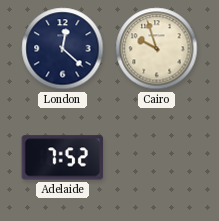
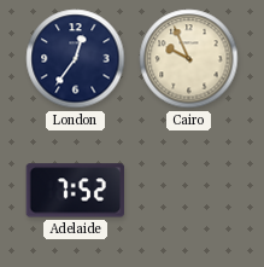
London: 12:22 -> 12:36 (76, 59)
Cairo: 9:57 -> 9:56 (189, 59)
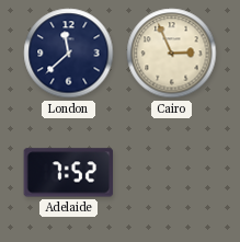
London: 12:36 -> 11:38 (69, 54)
Cairo: 9:56 -> 2:56 (172, 54)
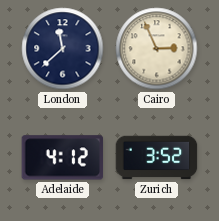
Adelaide: 7:52 -> 4:12 (63, 158)
Zurich: none -> 3:52 (157, 158)
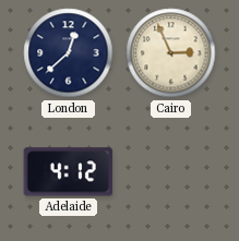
London: 11:38 -> 12:38 (69, 53)
Zurich: 3:52 -> none (157, 158)
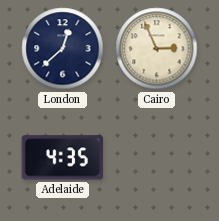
Adelaide: 4:12 -> 4:35 (63, 158)
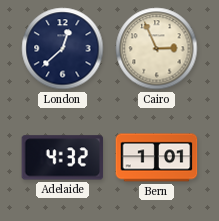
Adelaide: 4:35 -> 4:32 (63, 158)
Bern: none -> 1:01 (157, 158)
